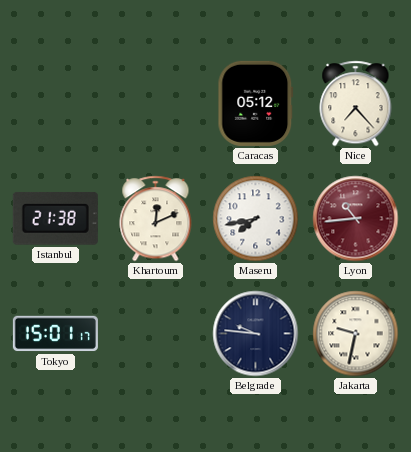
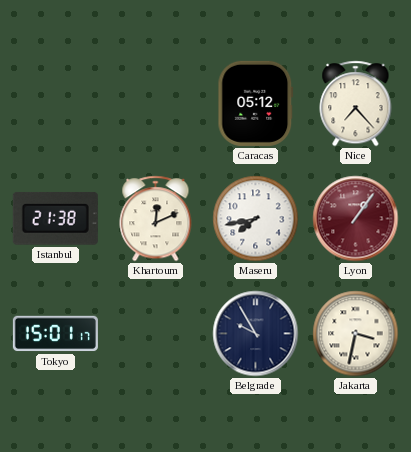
Lyon: 10:44 -> 1:06 (356, 219)
Belgrade: 9:46 -> 9:55 (256, 334)
Jakarta: 9:32 -> 3:32 (356, 334)
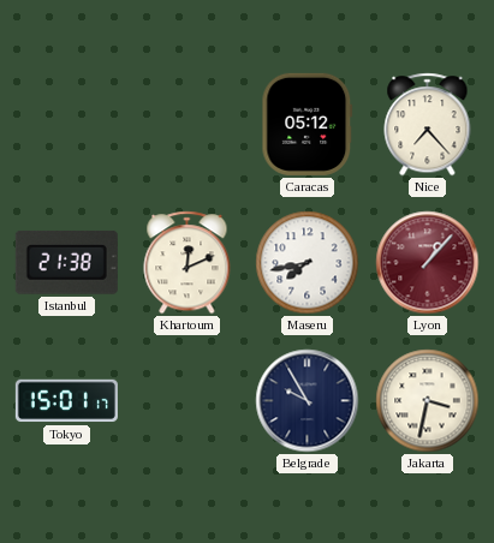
Lyon: 1:06 -> 1:07 (428, 263)
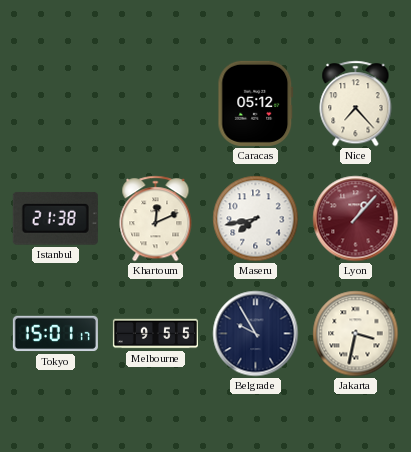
Melbourne: none -> 9:55 (155, 334)
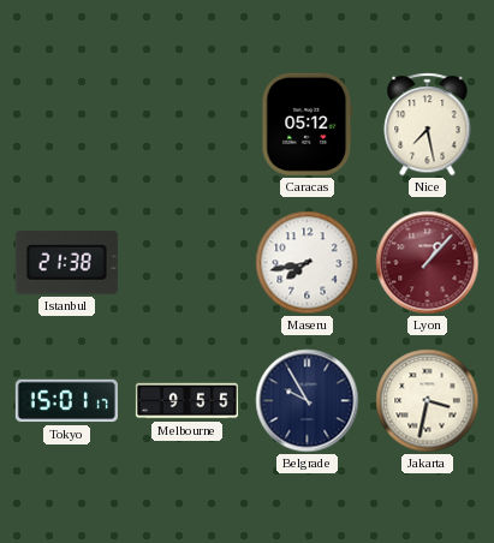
Nice: 7:23 -> 7:28 (428, 125)
Khartoum: 12:11 -> none (156, 219)
